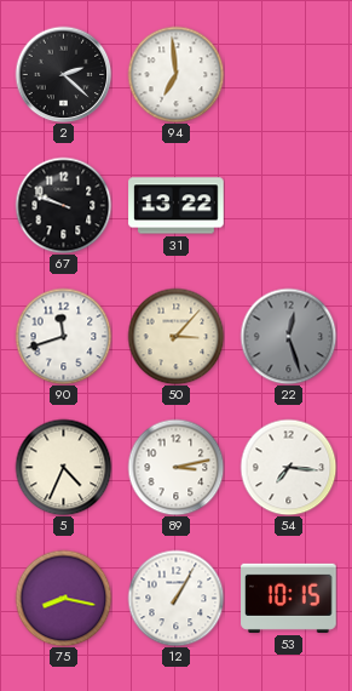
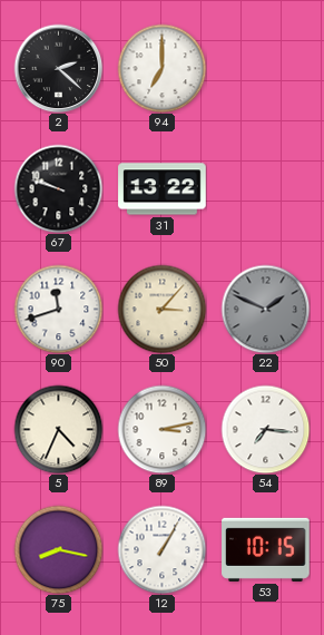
94: 6:59 -> 7:00 (161, 68)
22: 12:27 -> 1:49 (265, 309)
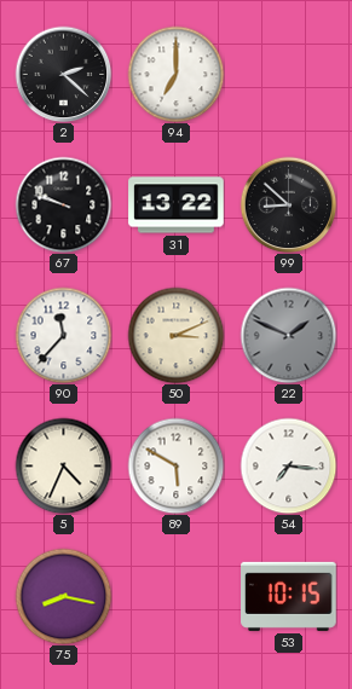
99: none -> 8:52 (288, 204)
90: 11:42 -> 11:37 (63, 335)
50: 3:07 -> 3:11 (175, 335)
89: 3:13 -> 5:50 (175, 465)
12: 1:05 -> none (161, 549)
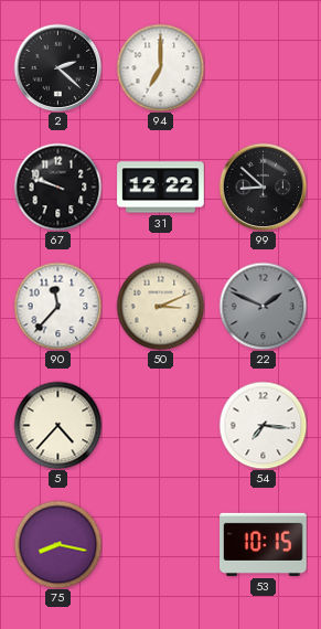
31: 13:22 -> 12:22 (161, 188)
5: 4:34 -> 4:37 (57, 425)
89: 5:50 -> none (175, 465)
